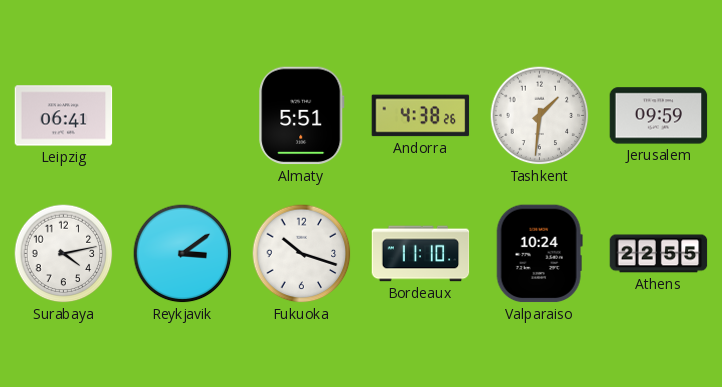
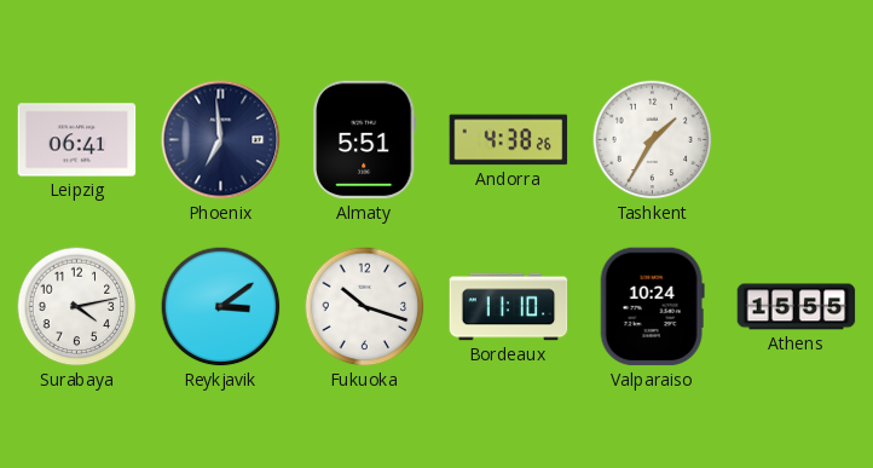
Phoenix: none -> 6:59 (221, 140)
Tashkent: 1:31 -> 1:35 (653, 140)
Jerusalem: 09:59 -> none (659, 116)
Athens: 22:55 -> 15:55 (797, 307)
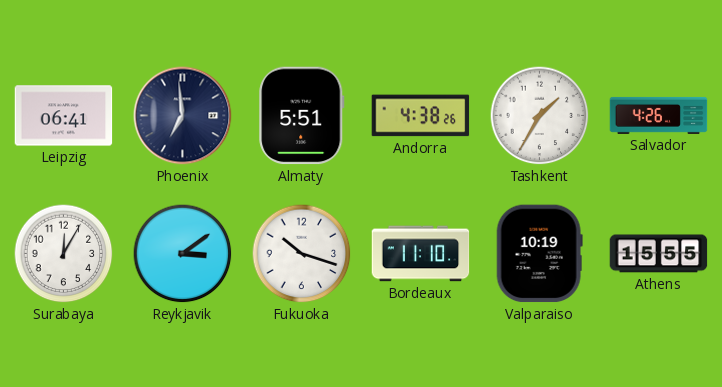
Salvador: none -> 4:26 (659, 115)
Surabaya: 4:13 -> 12:05 (64, 254)
Valparaiso: 10:24 -> 10:19 (539, 254)
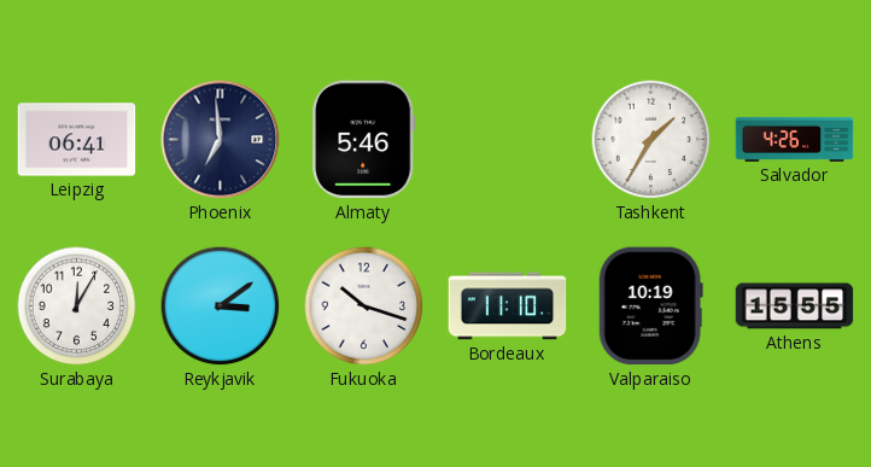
Almaty: 5:51 -> 5:46 (364, 140)
Andorra: 4:38 -> none (421, 116)
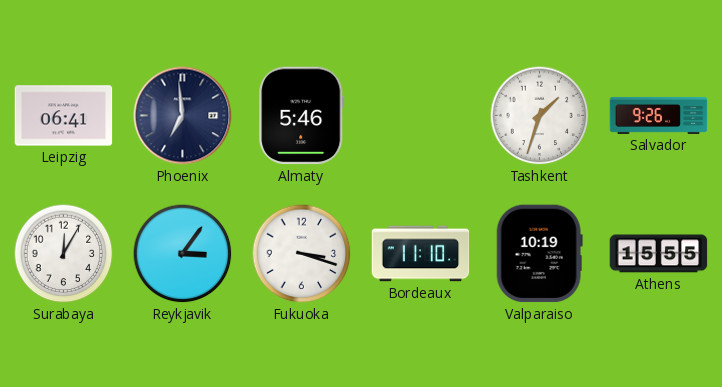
Tashkent: 1:35 -> 1:33 (540, 116)
Salvador: 4:26 -> 9:26 (659, 115)
Reykjavik: 3:09 -> 3:06 (183, 254)
Fukuoka: 10:18 -> 3:18 (302, 254)
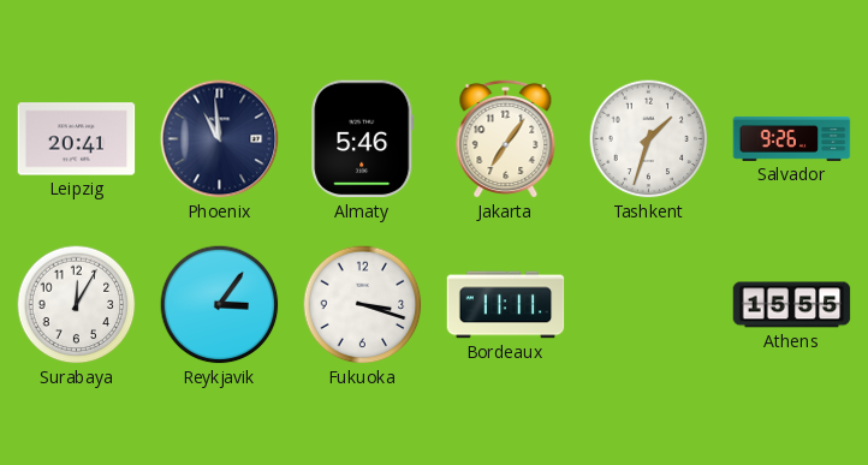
Leipzig: 06:41 -> 20:41 (77, 139)
Phoenix: 6:59 -> 10:59 (220, 139)
Jakarta: none -> 7:06 (506, 138)
Bordeaux: 11:10 -> 11:11 (506, 305)
Valparaiso: 10:19 -> none (539, 254)
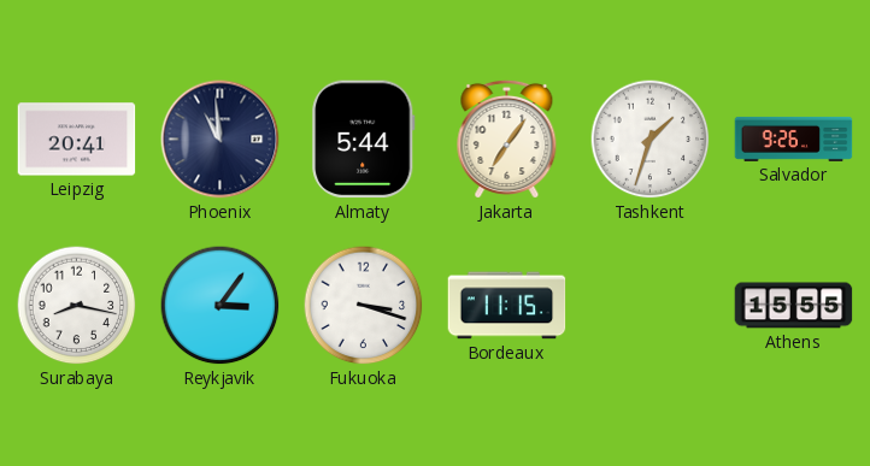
Almaty: 5:46 -> 5:44 (364, 140)
Surabaya: 12:05 -> 8:17 (77, 306)
Bordeaux: 11:11 -> 11:15 (507, 306)
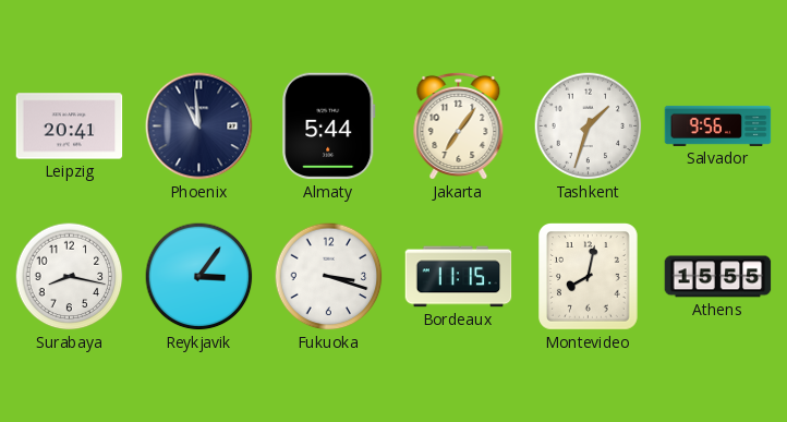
Salvador: 9:26 -> 9:56 (718, 125)
Montevideo: none -> 8:02 (589, 277)
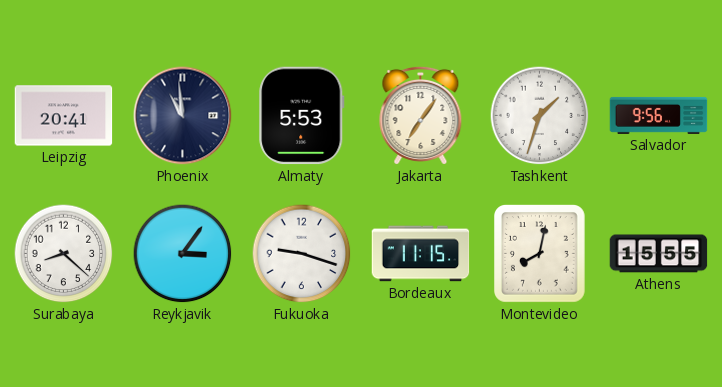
Almaty: 5:44 -> 5:53 (302, 116)
Surabaya: 8:17 -> 8:22 (64, 254)
Fukuoka: 3:18 -> 9:18 (302, 254)
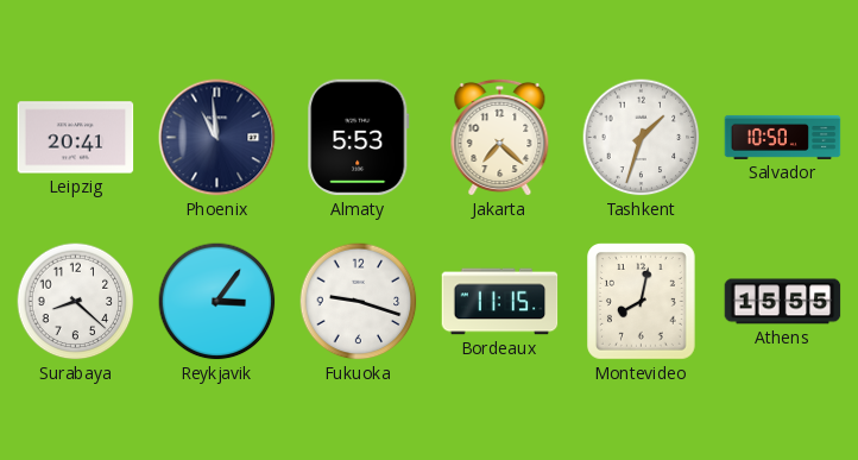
Jakarta: 7:06 -> 7:22 (500, 137)
Salvador: 9:56 -> 10:50 (783, 137)
